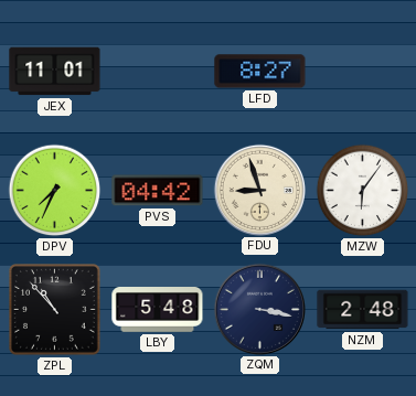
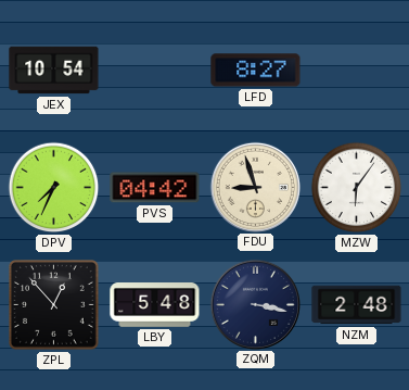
JEX: 11:01 -> 10:54 (54, 71)
ZPL: 10:53 -> 12:53 (54, 305)
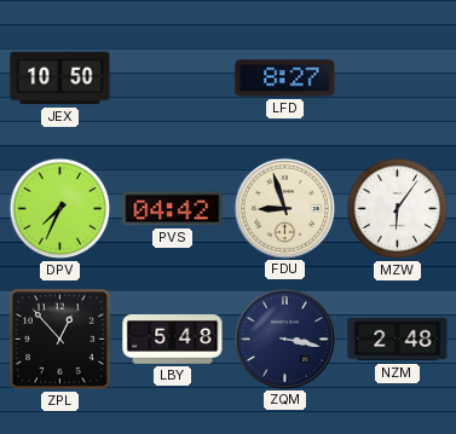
JEX: 10:54 -> 10:50 (60, 79)
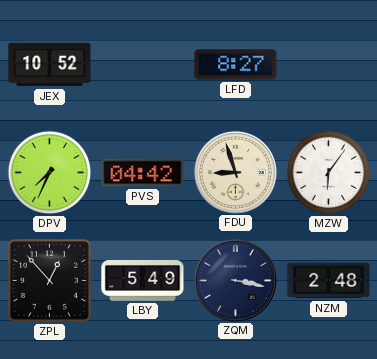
JEX: 10:50 -> 10:52 (50, 65)
LBY: 5:48 -> 5:49 (143, 281)
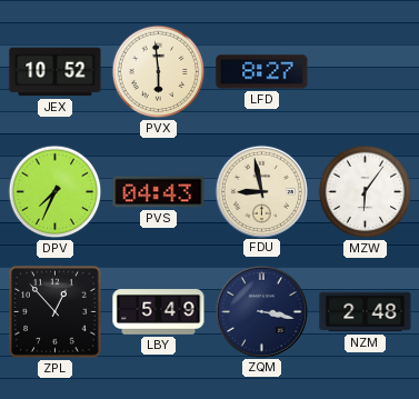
PVX: none -> 5:59 (159, 72)
PVS: 04:42 -> 04:43 (159, 192)
FDU: 8:57 -> 8:58 (261, 191)
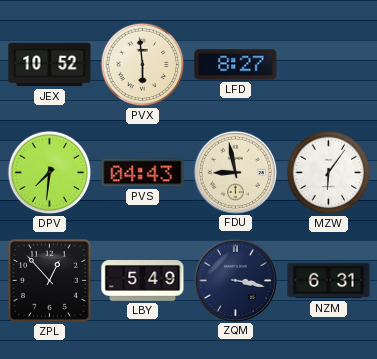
DPV: 7:34 -> 7:31 (50, 173)
NZM: 2:48 -> 6:31 (329, 281)
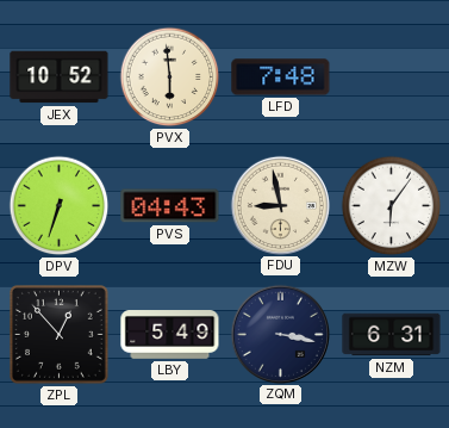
LFD: 8:27 -> 7:48 (281, 77)
DPV: 7:31 -> 6:33 (60, 206)
